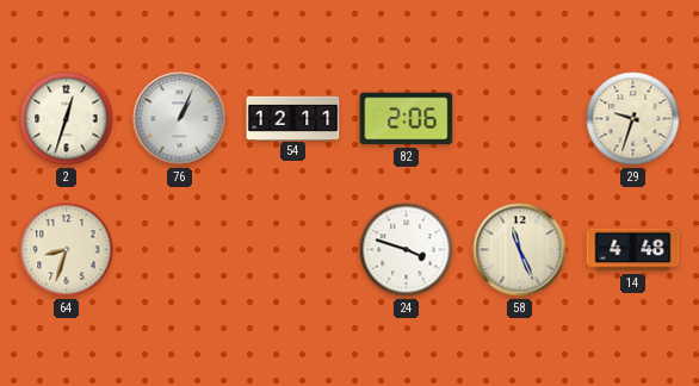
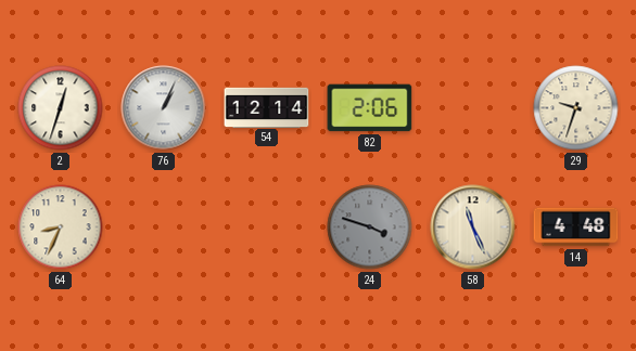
54: 12:11 -> 12:14 (267, 107)
64: 8:33 -> 8:34 (61, 227)
24 dial: white -> grey (370, 227)
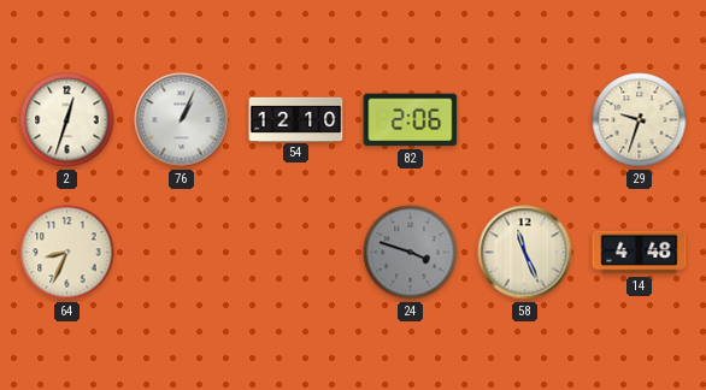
54: 12:14 -> 12:10 (296, 119)
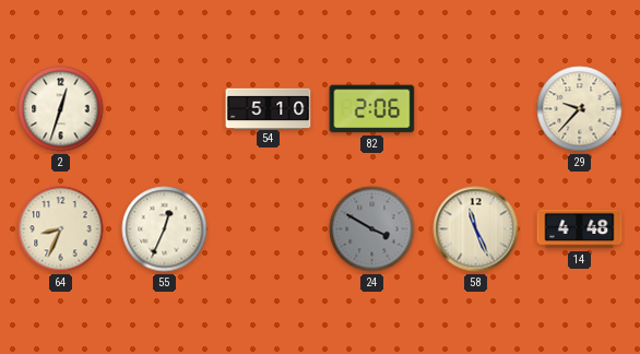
76: 1:04 -> none (182, 120)
54: 12:10 -> 5:10 (269, 108)
29: 9:33 -> 9:37 (580, 109)
55: none -> 12:34 (165, 229)
24: 3:48 -> 3:50 (372, 229)
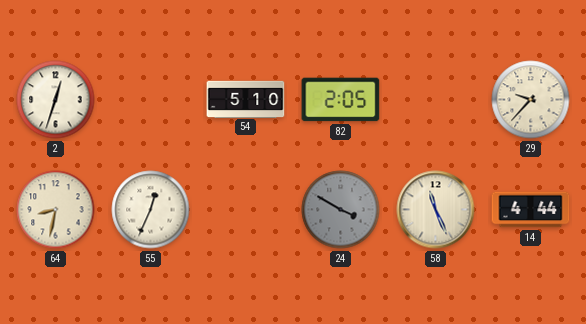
82: 2:06 -> 2:05 (341, 100)
64: 8:34 -> 8:32 (56, 210)
14: 4:48 -> 4:44 (531, 210)
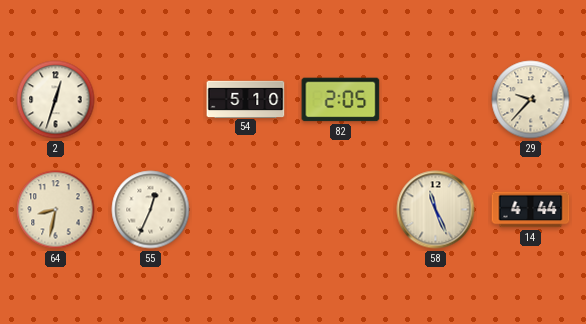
24: 3:50 -> none (341, 210)
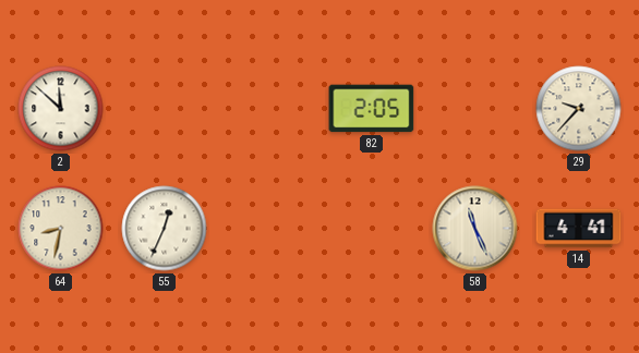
2: 12:33 -> 11:52 (61, 109)
54: 5:10 -> none (246, 99)
14: 4:44 -> 4:41 (579, 229)
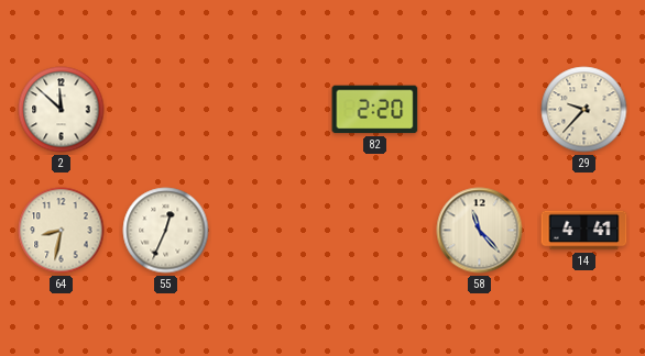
82: 2:05 -> 2:20 (375, 110)
58: 11:26 -> 11:23 (480, 231)
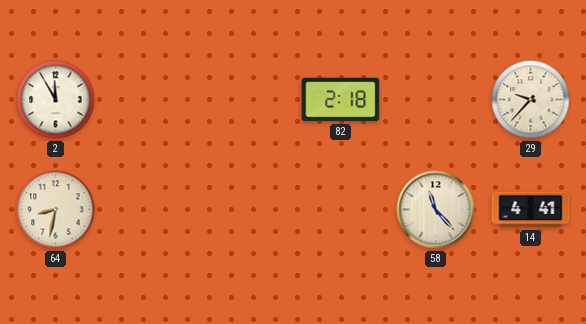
2: 11:52 -> 11:55 (56, 100)
82: 2:20 -> 2:18 (341, 100)
55: 12:34 -> none (166, 231)
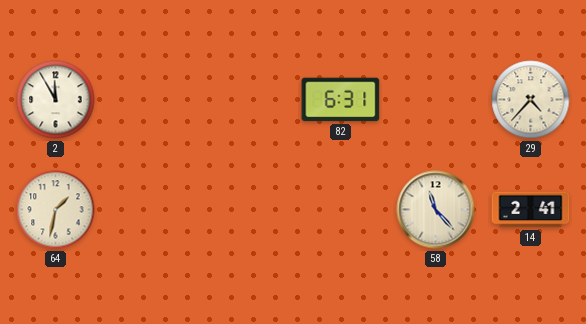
82: 2:18 -> 6:31 (341, 100)
29: 9:37 -> 4:37 (531, 100)
64: 8:32 -> 1:32 (56, 210)
14: 4:41 -> 2:41 (531, 210)
